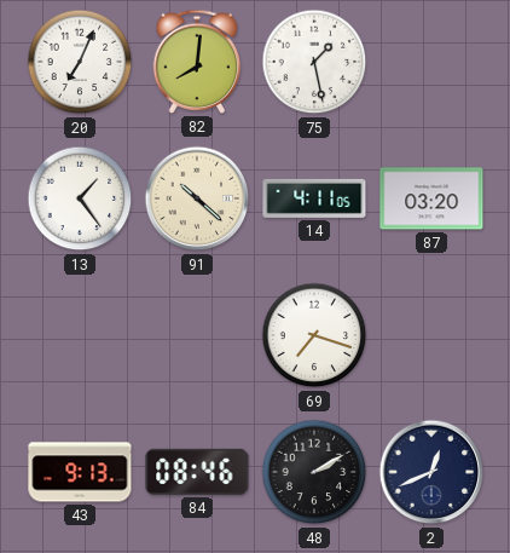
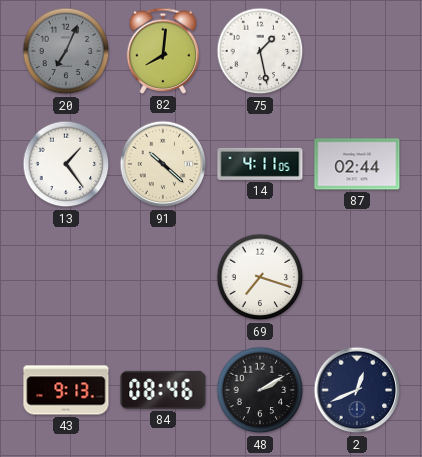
20 dial: white -> grey (66, 51)
87: 03:20 -> 02:44 (357, 164)
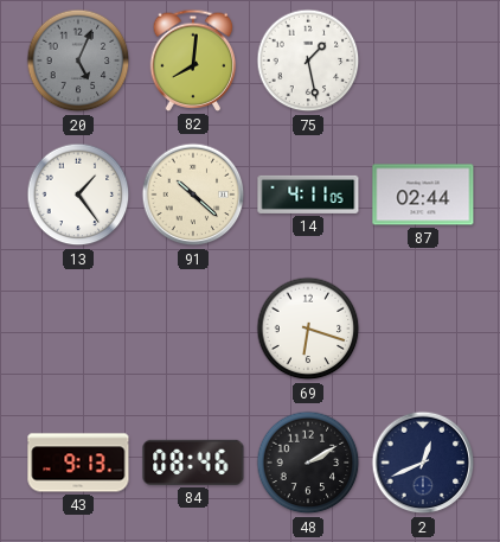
20: 7:04 -> 5:04 (78, 60)
69: 7:18 -> 6:18 (308, 329)
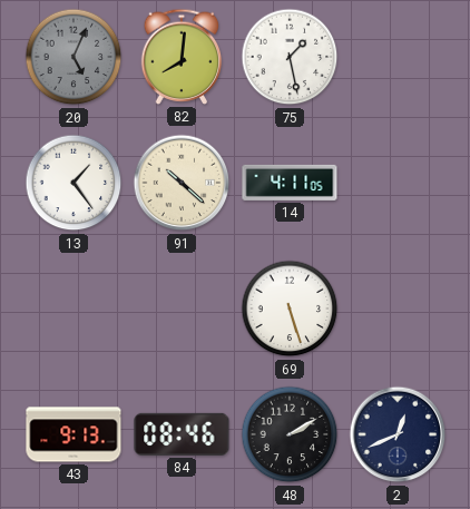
87: 02:44 -> none (423, 195)
69: 6:18 -> 5:27 (290, 309)
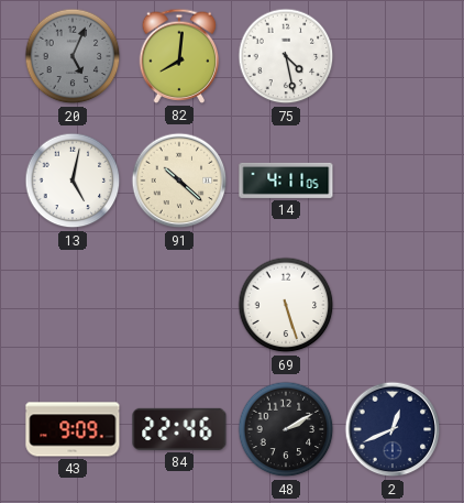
75: 1:28 -> 4:28 (286, 56)
13: 1:24 -> 5:02 (73, 181)
43: 9:13 -> 9:09 (73, 429)
84: 08:46 -> 22:46 (179, 429)
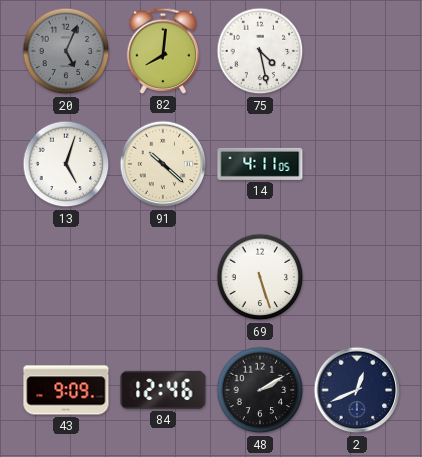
13: 5:02 -> 5:03 (66, 164)
84: 22:46 -> 12:46 (163, 390)
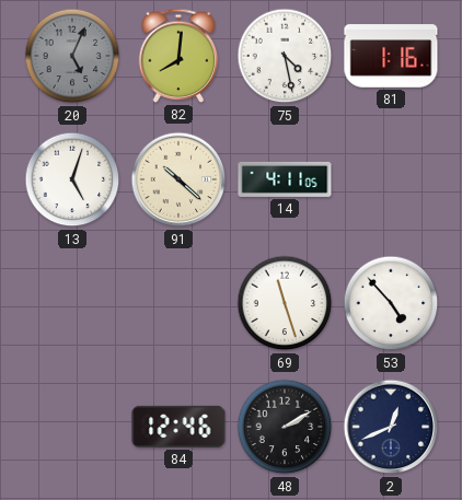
81: none -> 1:16 (391, 56)
69: 5:27 -> 11:27 (285, 303)
53: none -> 4:53 (391, 303)
43: 9:09 -> none (66, 390)
